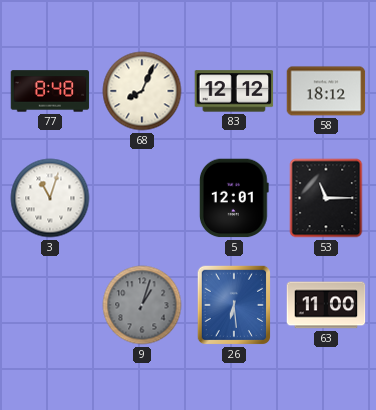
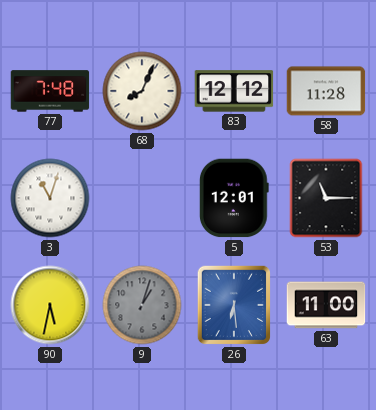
77: 8:48 -> 7:48 (50, 91)
58: 18:12 -> 11:28 (326, 91)
90: none -> 5:32 (50, 305)
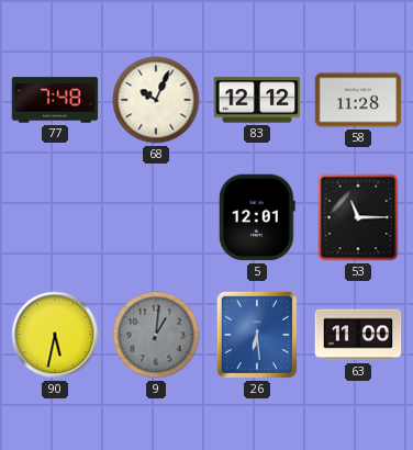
68: 8:04 -> 10:04 (156, 100)
3: 11:03 -> none (50, 198)
9: 1:03 -> 1:01 (156, 335)
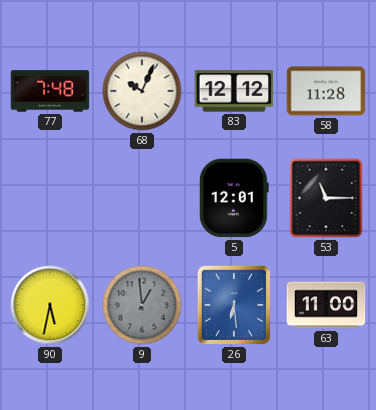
9: 1:01 -> 12:59 (142, 305)
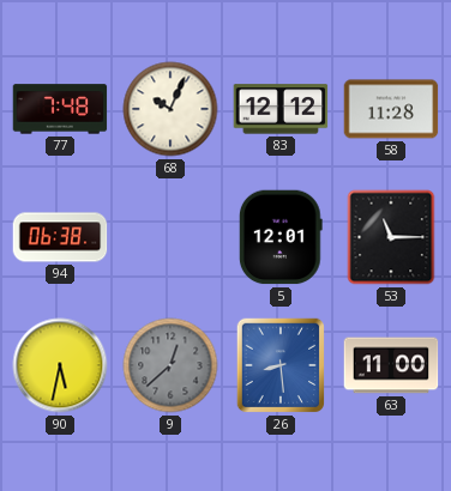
94: none -> 06:38 (60, 237)
9: 12:59 -> 12:38 (170, 365)
26: 6:29 -> 8:29 (281, 365)
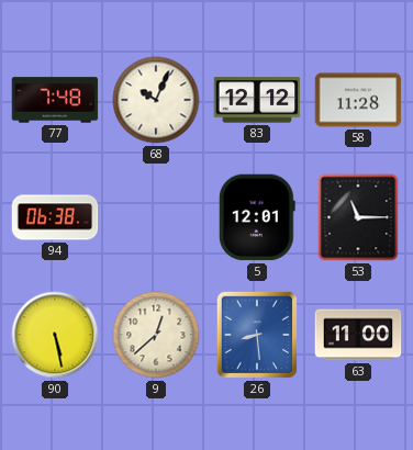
90: 5:32 -> 5:28 (55, 335)
9 dial: grey -> cream (156, 335)
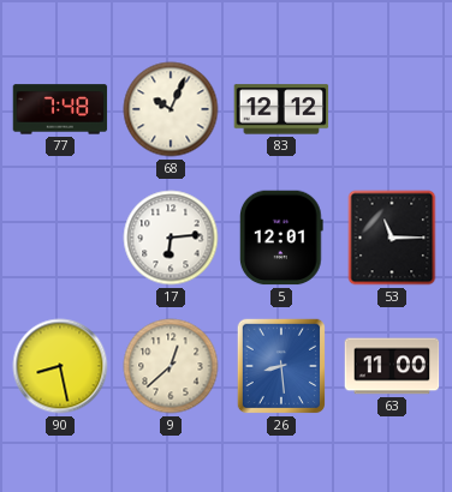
58: 11:28 -> none (358, 100)
94: 06:38 -> none (55, 217)
17: none -> 6:14 (171, 238)
90: 5:28 -> 8:28 (60, 366)
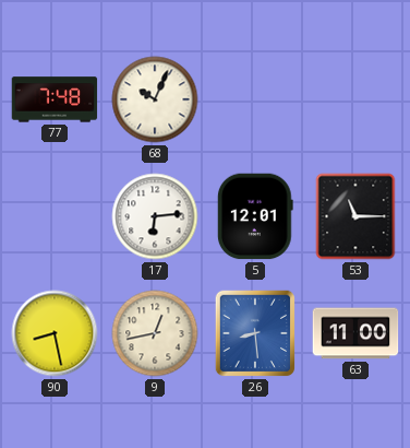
83: 12:12 -> none (281, 109)
9: 12:38 -> 12:43 (155, 333)
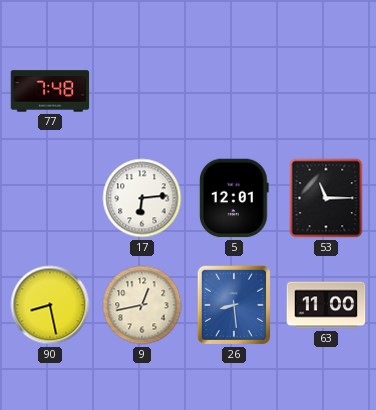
68: 10:04 -> none (155, 99)
